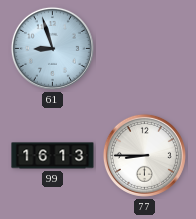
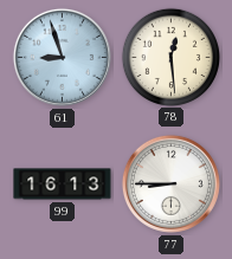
78: none -> 12:29 (170, 57)
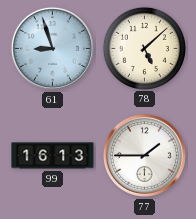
78: 12:29 -> 5:08 (144, 48)
77: 8:45 -> 1:45 (144, 155)
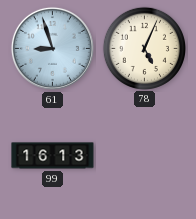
78: 5:08 -> 5:04 (144, 48)
77: 1:45 -> none (144, 155)
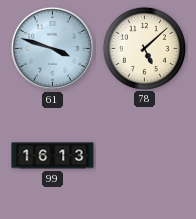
61: 8:57 -> 3:48 (52, 48)
78: 5:04 -> 5:08 (144, 48)
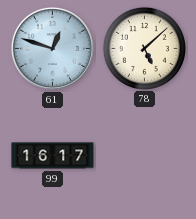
61: 3:48 -> 12:48 (52, 48)
99: 16:13 -> 16:17 (53, 156)
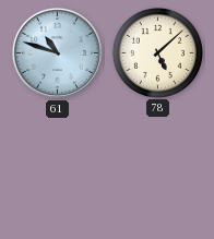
61: 12:48 -> 10:48 (57, 52)
99: 16:17 -> none (53, 156)
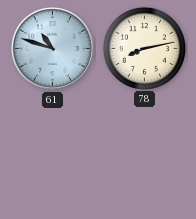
78: 5:08 -> 8:13 (144, 48)
